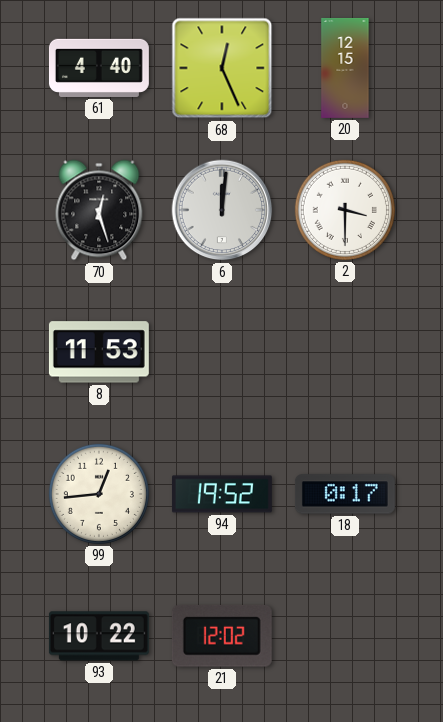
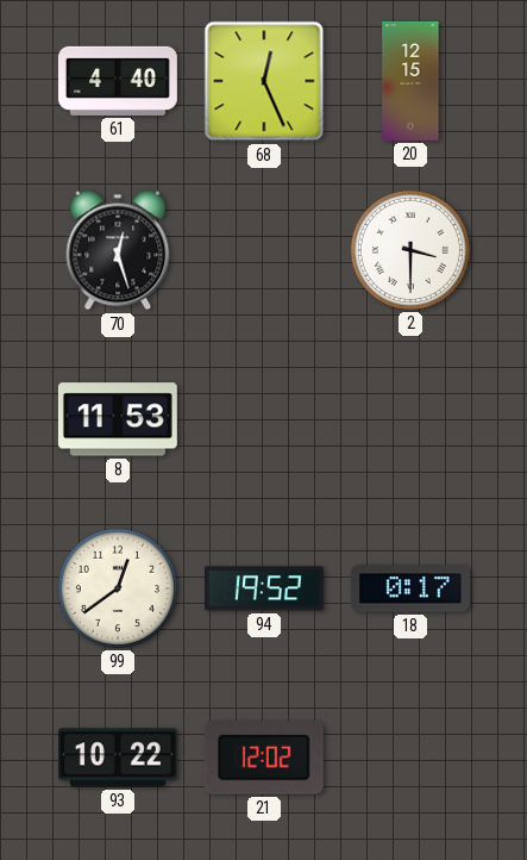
6: 12:01 -> none (222, 210)
99: 12:44 -> 12:39 (118, 588)
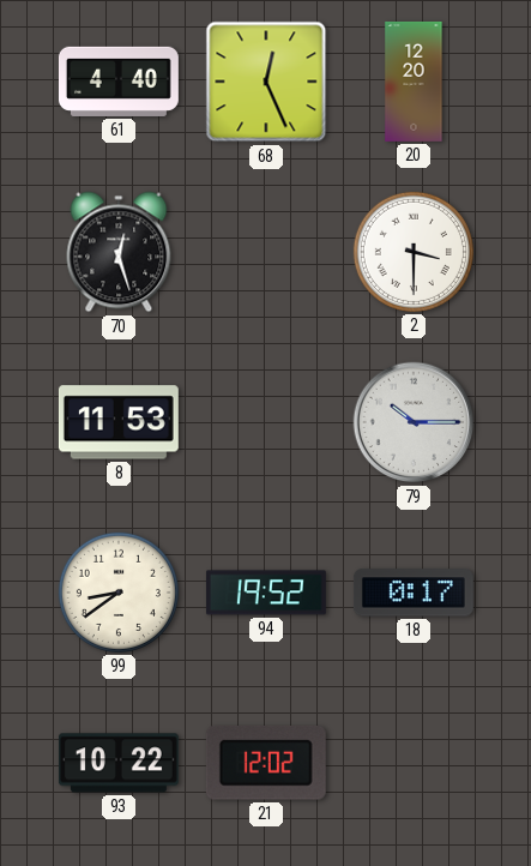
20: 12:15 -> 12:20 (414, 82)
79: none -> 10:15 (414, 422)
99: 12:39 -> 8:39 (119, 593)
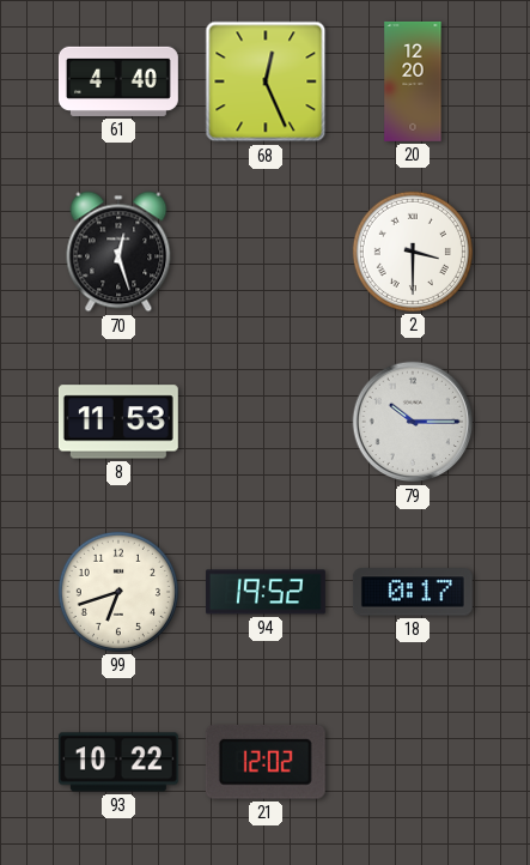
99: 8:39 -> 6:42 (118, 592)
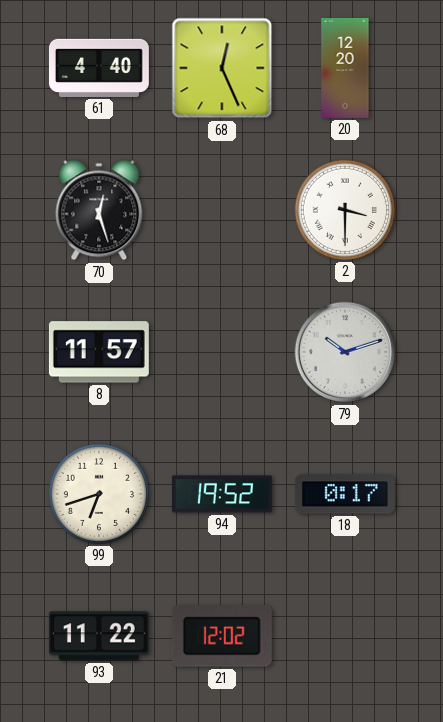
8: 11:53 -> 11:57 (99, 352)
79: 10:15 -> 10:12 (345, 352)
93: 10:22 -> 11:22 (99, 636)
